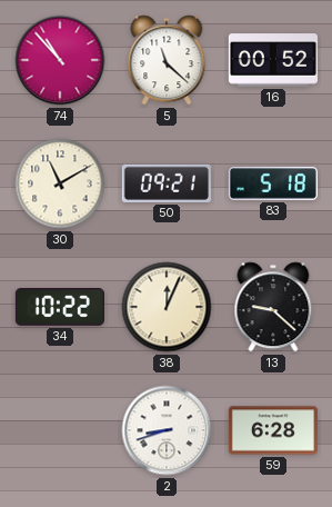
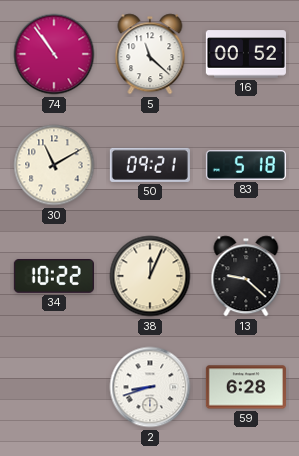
74: 10:53 -> 10:54 (54, 54)
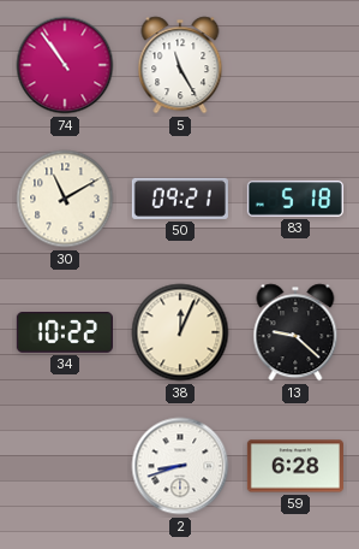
5: 11:22 -> 11:25 (180, 65)
16: 00:52 -> none (246, 54)
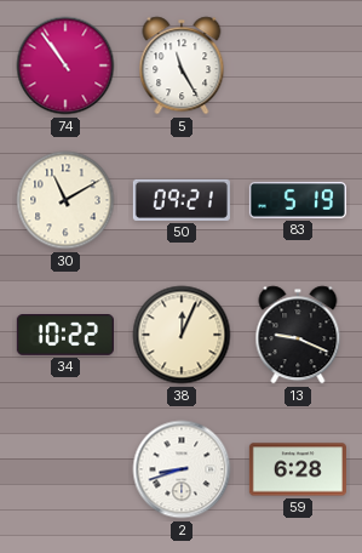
83: 5:18 -> 5:19 (298, 200)
13: 9:22 -> 9:19 (298, 335)
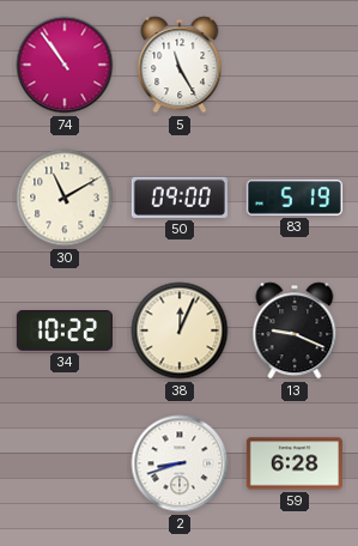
50: 09:21 -> 09:00 (180, 198)
